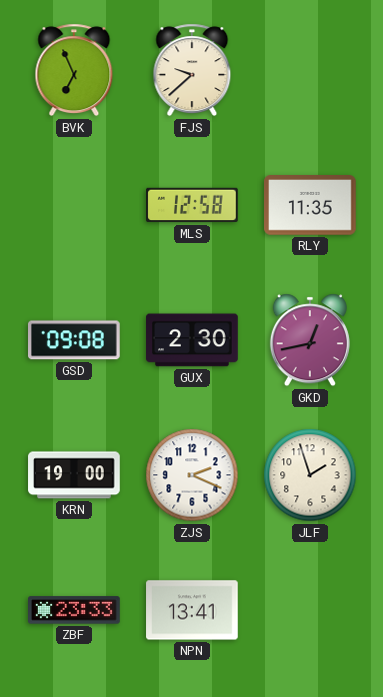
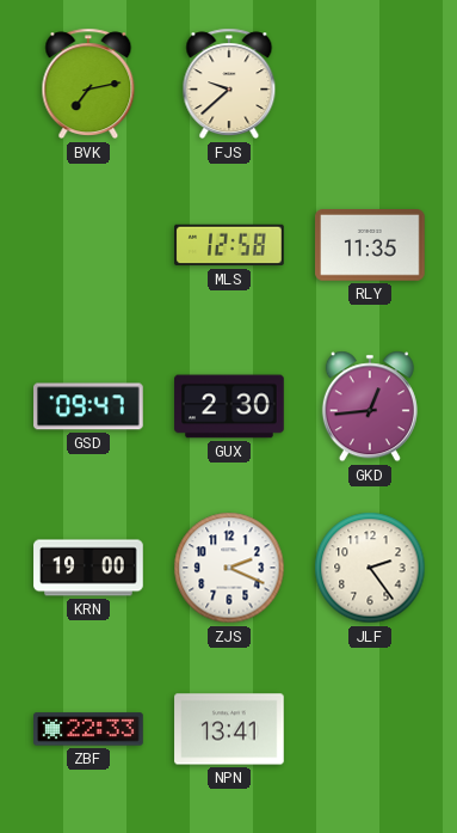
BVK: 6:56 -> 7:13 (88, 84)
GSD: 09:08 -> 09:47 (89, 406)
GKD: 12:43 -> 12:44 (370, 406)
JLF: 1:57 -> 2:24 (370, 568)
ZBF: 23:33 -> 22:33 (88, 729)
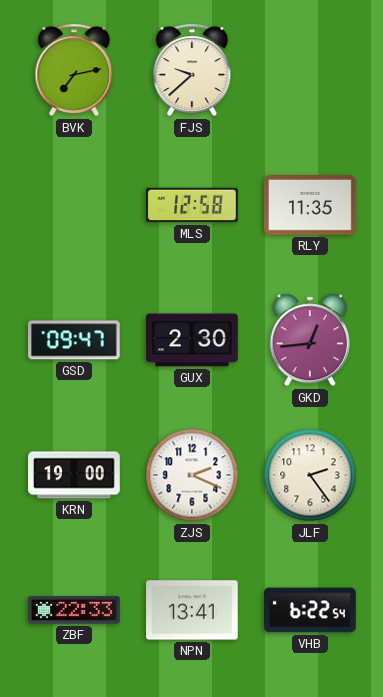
VHB: none -> 6:22 (311, 610)
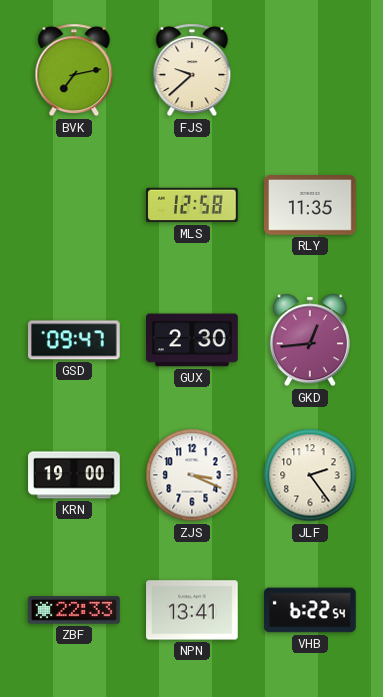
ZJS: 2:19 -> 3:19 (192, 475)
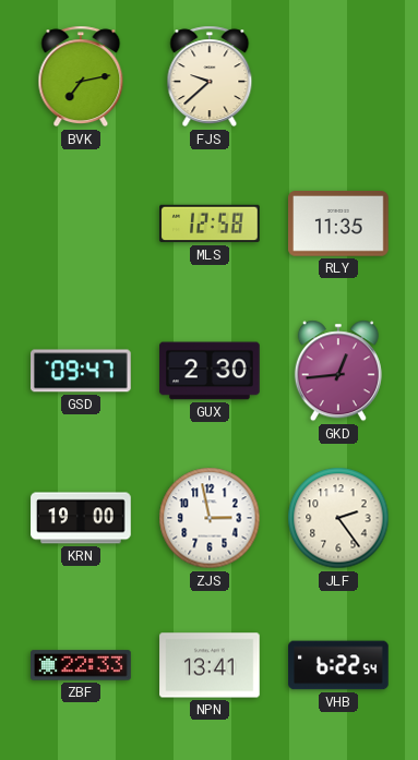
ZJS: 3:19 -> 2:58 (210, 518)
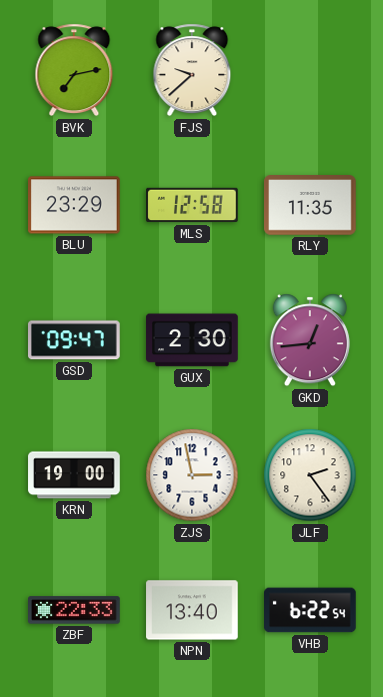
BLU: none -> 23:29 (74, 205)
NPN: 13:41 -> 13:40 (192, 610)
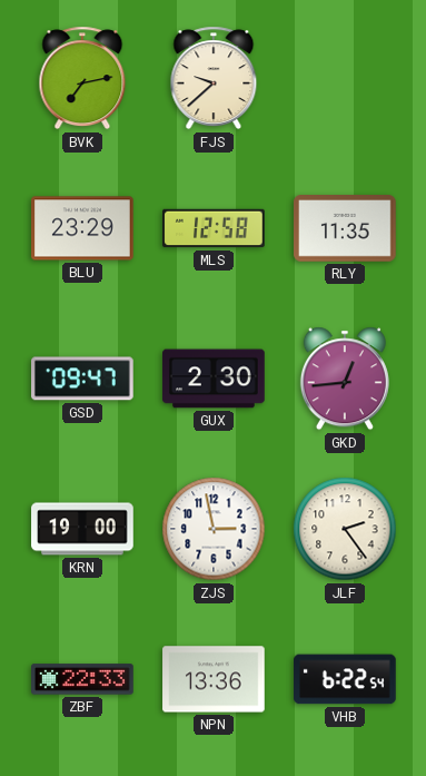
NPN: 13:40 -> 13:36 (214, 679)
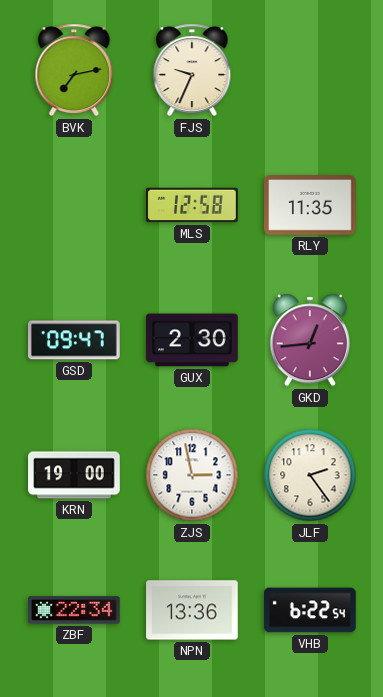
FJS: 9:38 -> 9:34 (192, 70)
BLU: 23:29 -> none (82, 228)
ZBF: 22:33 -> 22:34 (74, 610)
